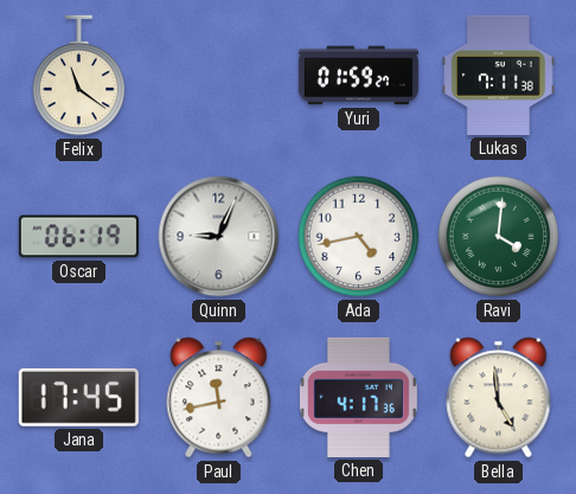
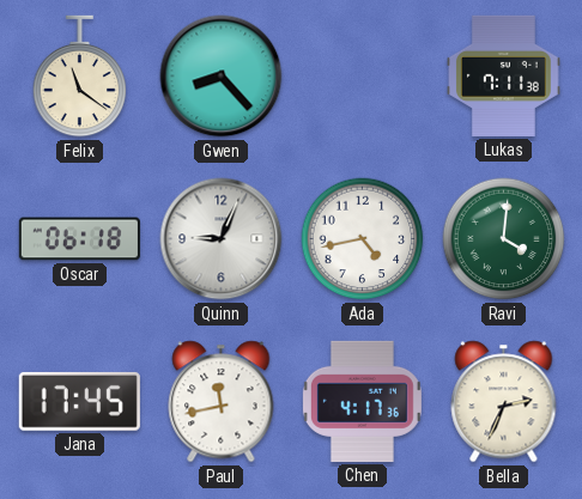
Gwen: none -> 8:23 (222, 77)
Yuri: 01:59 -> none (358, 76)
Oscar: 06:19 -> 06:18 (79, 239)
Bella: 4:59 -> 2:34 (504, 402)
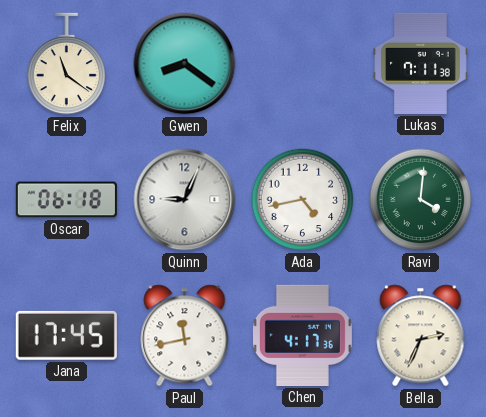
Gwen: 8:23 -> 8:21 (185, 64)
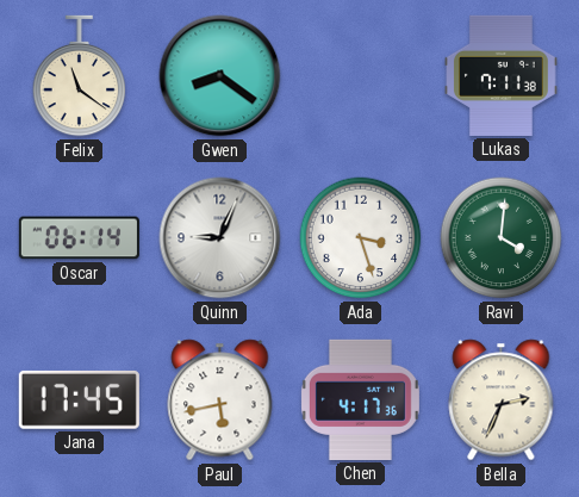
Oscar: 06:18 -> 06:14 (79, 238)
Ada: 4:43 -> 3:27 (361, 238)
Paul: 11:43 -> 5:43 (220, 400)
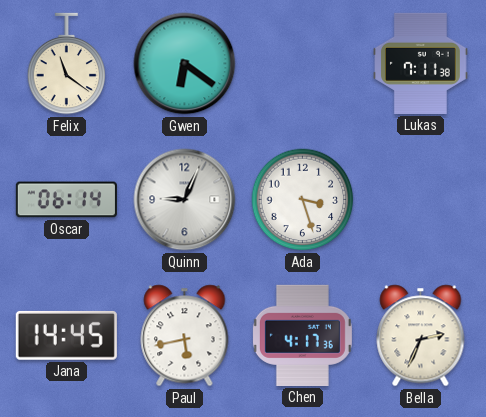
Gwen: 8:21 -> 6:21 (185, 64)
Ravi: 4:01 -> none (502, 238)
Jana: 17:45 -> 14:45 (66, 335)
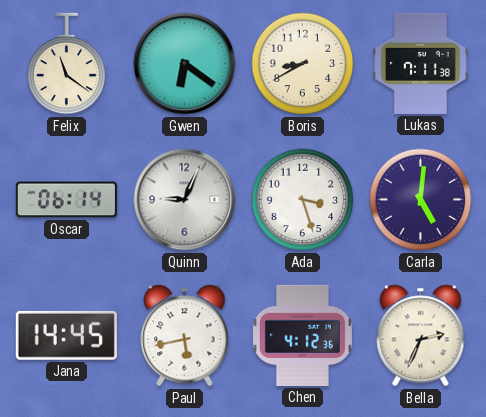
Boris: none -> 8:40 (303, 64)
Carla: none -> 5:01 (421, 200)
Chen: 4:17 -> 4:12 (302, 335)
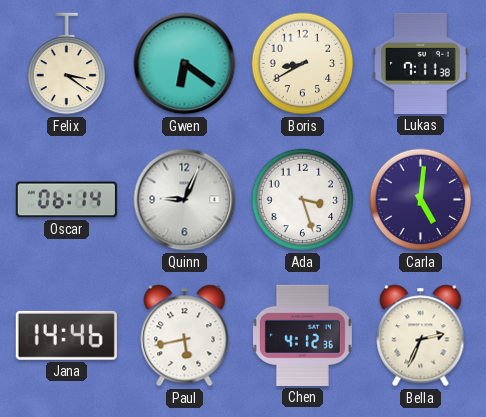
Felix: 11:21 -> 3:21 (67, 64)
Jana: 14:45 -> 14:46 (66, 335)
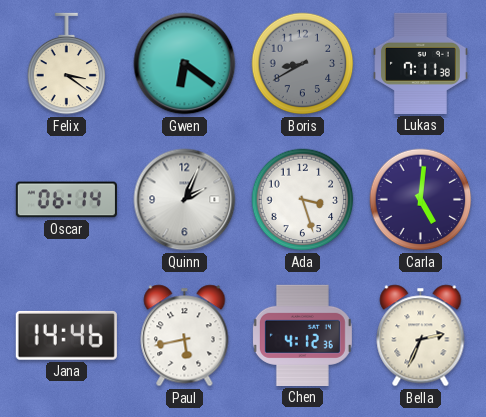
Boris dial: cream -> grey (303, 64)
Quinn: 9:04 -> 2:04 (185, 200)
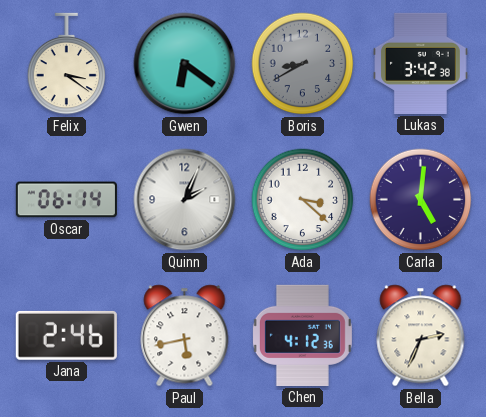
Lukas: 7:11 -> 3:42 (421, 63)
Ada: 3:27 -> 3:22 (303, 200)
Jana: 14:46 -> 2:46 (66, 335)
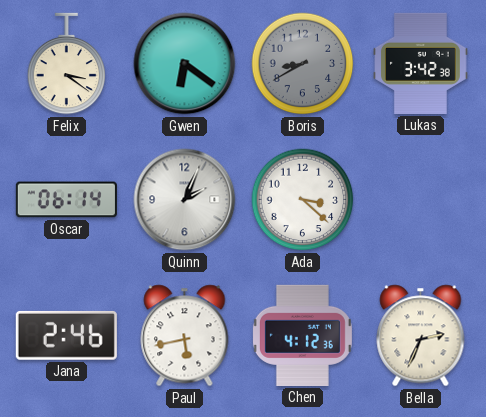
Carla: 5:01 -> none (421, 200)
